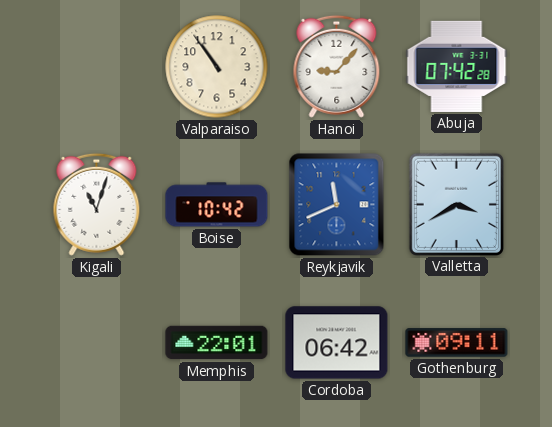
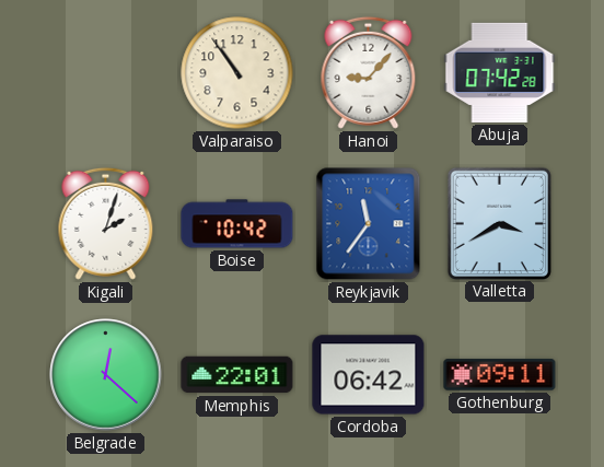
Kigali: 11:03 -> 2:03 (106, 223)
Reykjavik: 11:41 -> 11:36 (369, 224)
Belgrade: none -> 12:22 (106, 375)
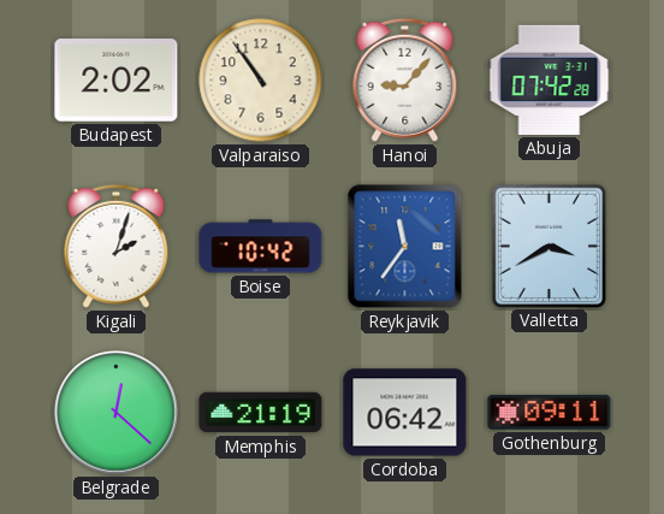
Budapest: none -> 2:02 (117, 81)
Memphis: 22:01 -> 21:19 (261, 413)
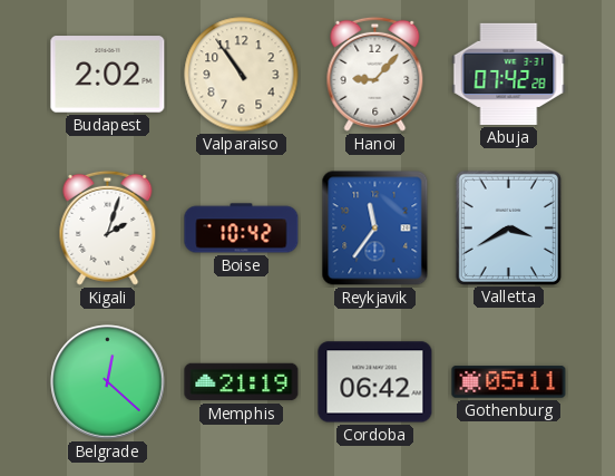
Gothenburg: 09:11 -> 05:11 (509, 382)
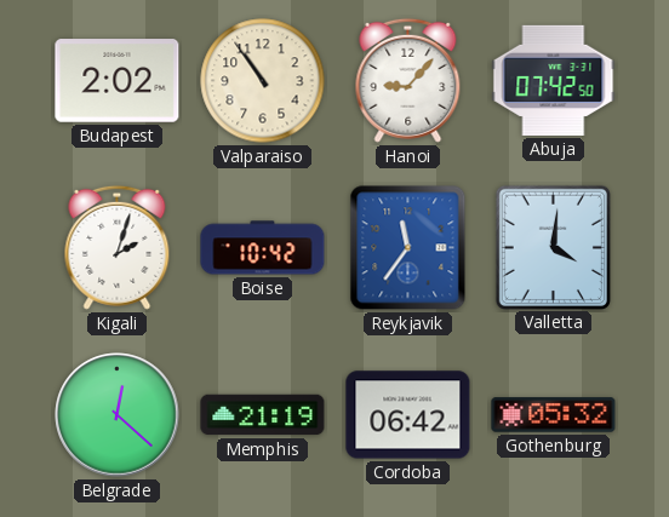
Abuja: 07:42:28 -> 07:42:50 (554, 80)
Valletta: 3:40 -> 4:01 (553, 247)
Gothenburg: 05:11 -> 05:32 (554, 415)
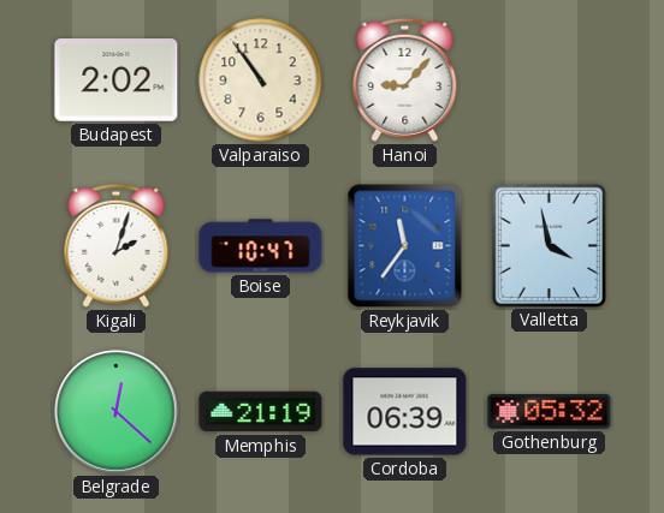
Abuja: 07:42 -> none (554, 80)
Boise: 10:42 -> 10:47 (261, 246)
Valletta: 4:01 -> 3:58 (549, 245)
Cordoba: 06:42 -> 06:39 (405, 412)
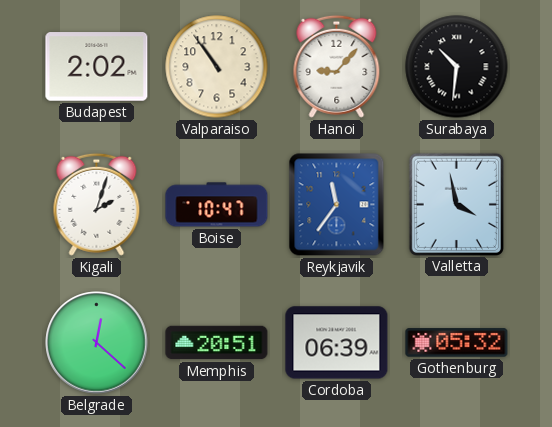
Surabaya: none -> 10:31 (457, 67)
Memphis: 21:19 -> 20:51 (217, 343)
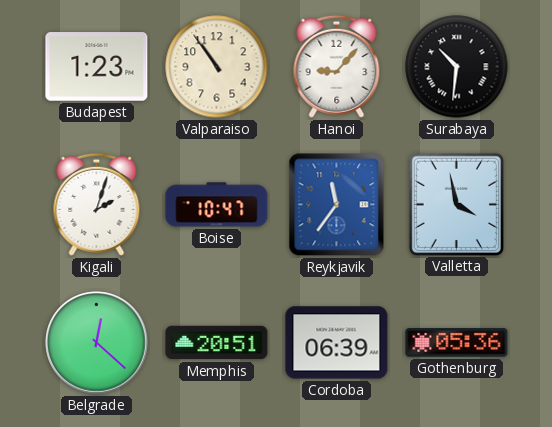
Budapest: 2:02 -> 1:23 (97, 67)
Gothenburg: 05:32 -> 05:36 (457, 343)
